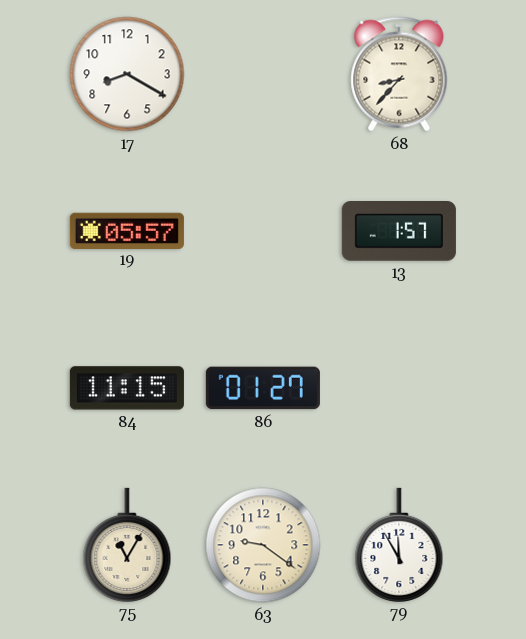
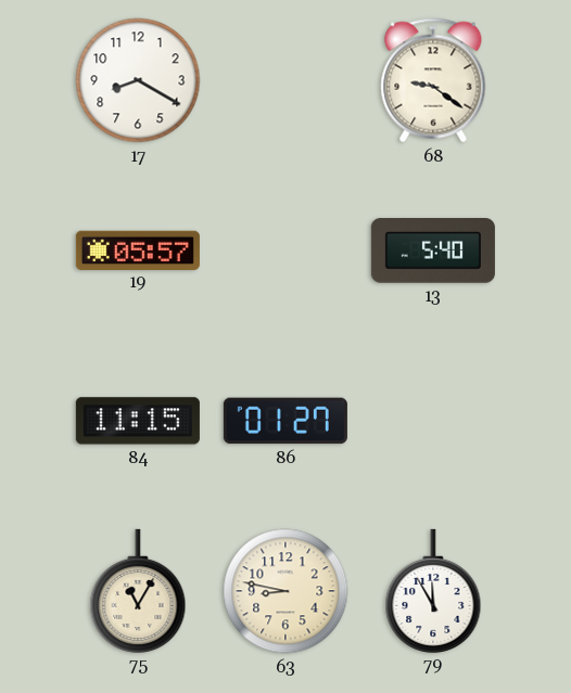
68: 8:37 -> 9:21 (433, 80)
13: 1:57 -> 5:40 (433, 252)
63: 9:21 -> 8:47 (285, 591)
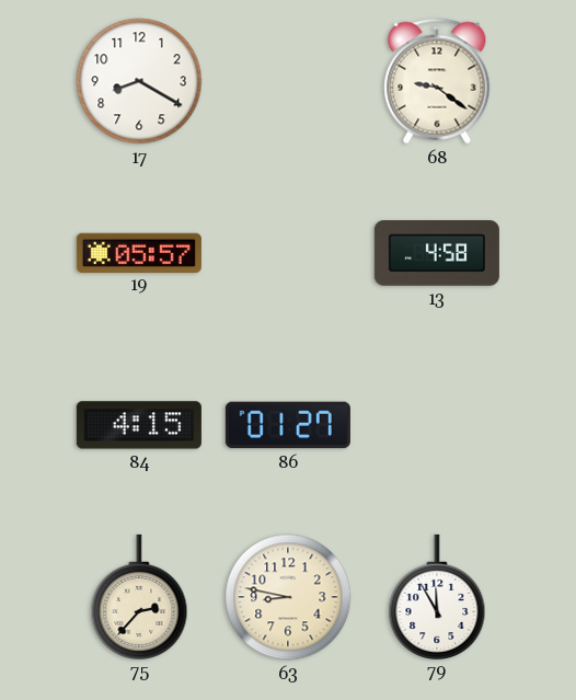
13: 5:40 -> 4:58 (437, 254)
84: 11:15 -> 4:15 (139, 425)
75: 11:05 -> 2:37 (139, 596)
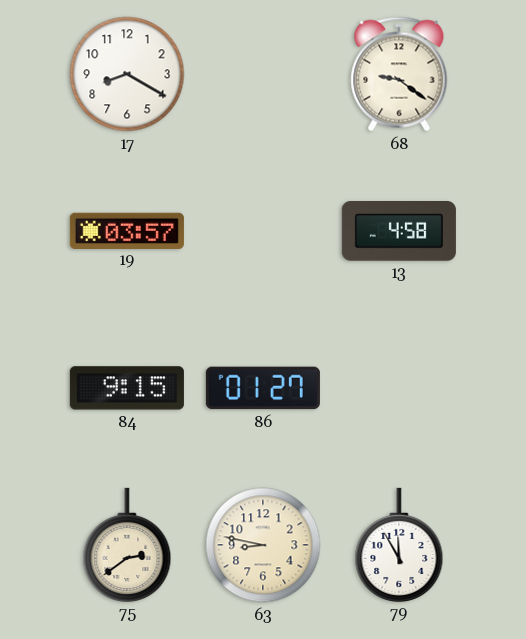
19: 05:57 -> 03:57 (127, 230)
84: 4:15 -> 9:15 (127, 388)
75: 2:37 -> 2:39 (127, 544)
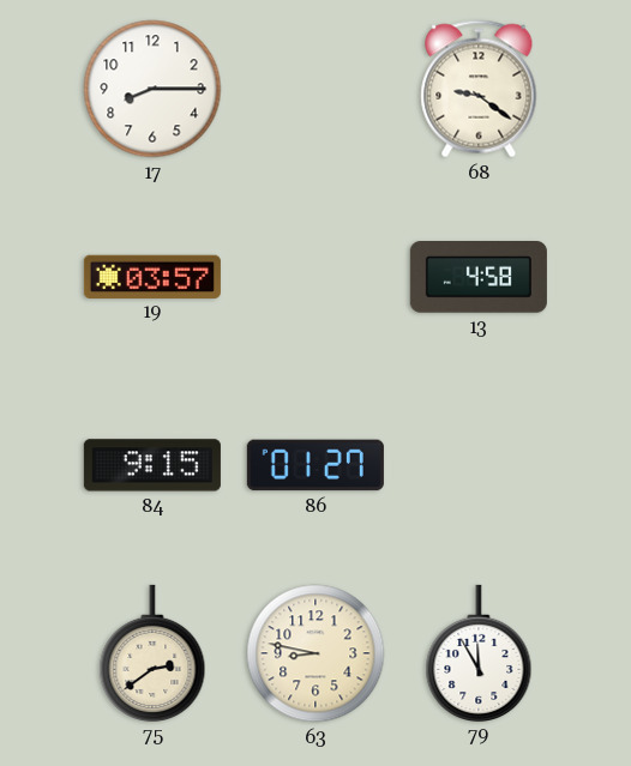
17: 8:20 -> 8:15 (152, 89)
